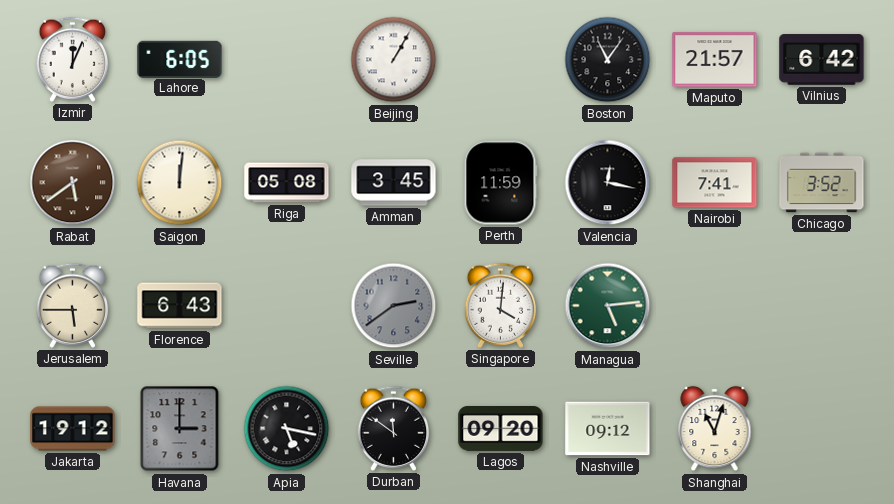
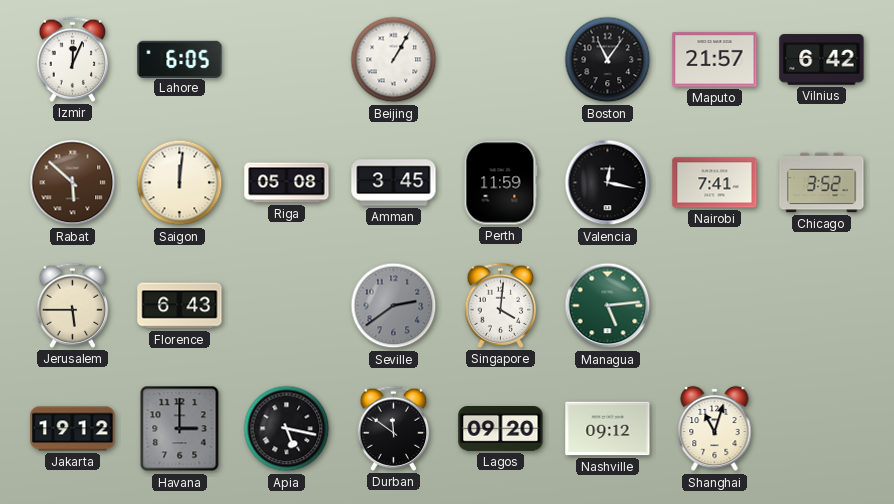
Rabat: 5:39 -> 5:52 (73, 183)
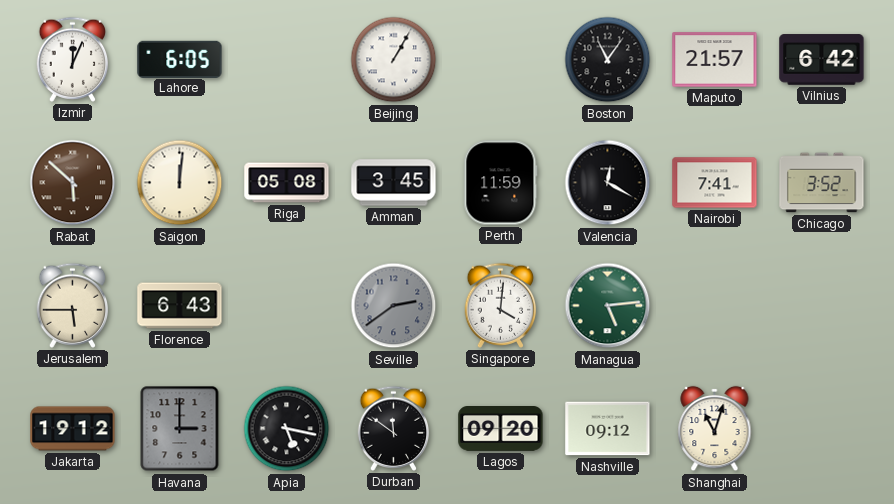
Valencia: 12:17 -> 12:20 (608, 183)
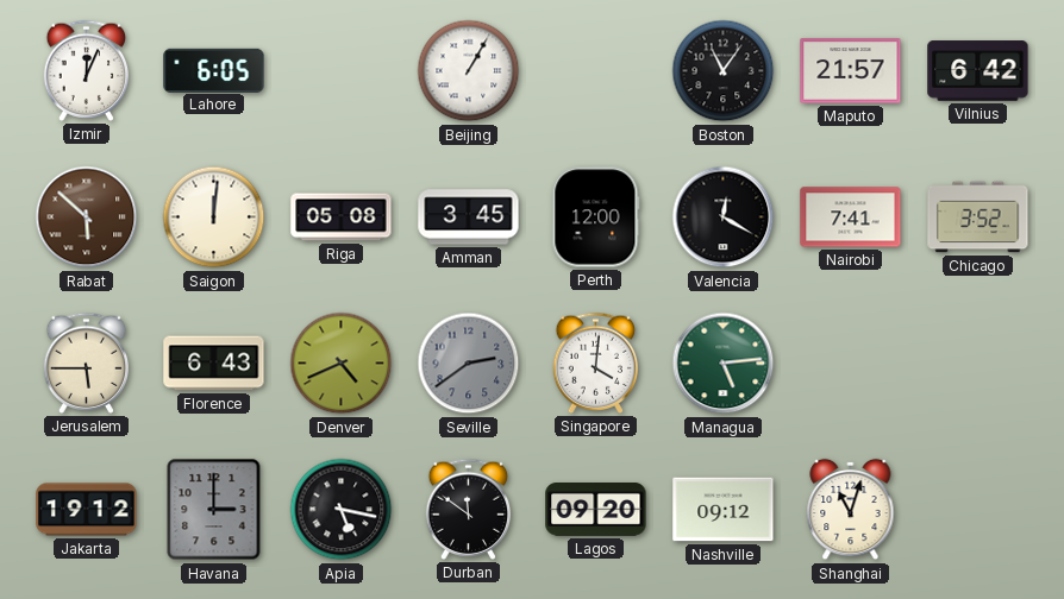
Perth: 11:59 -> 12:00 (596, 217)
Denver: none -> 4:41 (342, 364)
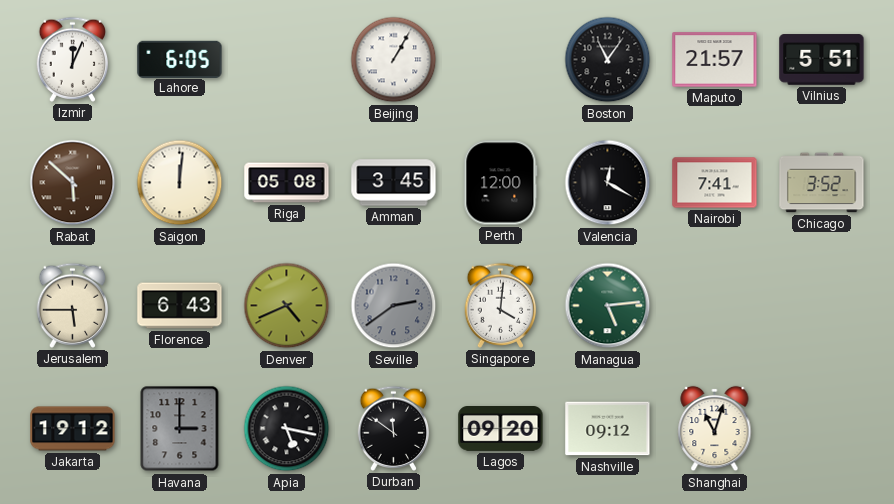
Vilnius: 6:42 -> 5:51 (822, 60)
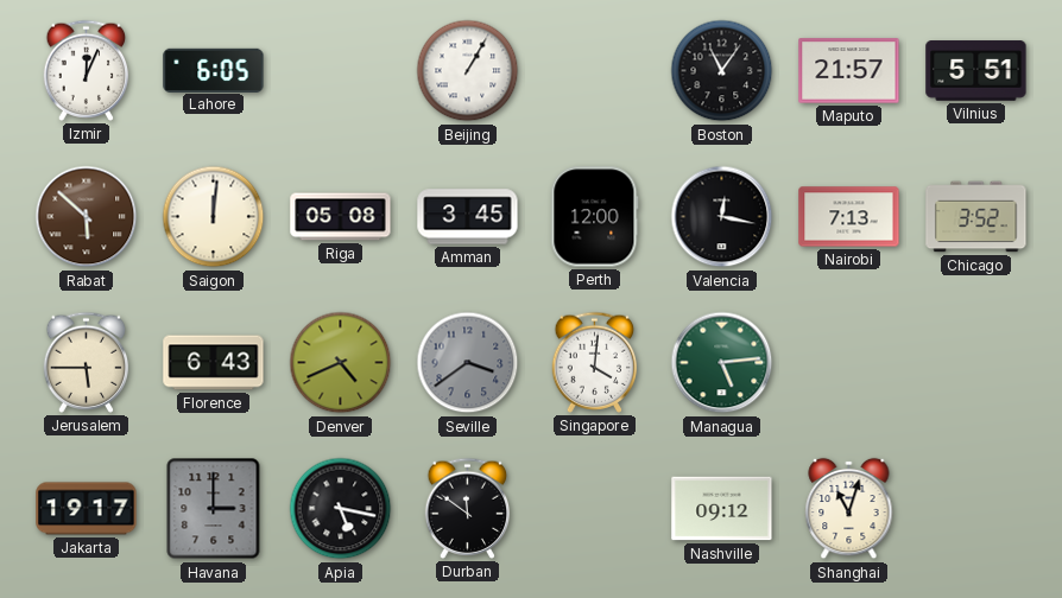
Valencia: 12:20 -> 12:17 (722, 217)
Nairobi: 7:41 -> 7:13 (849, 217)
Seville: 2:39 -> 3:39 (468, 363)
Jakarta: 19:12 -> 19:17 (87, 509)
Lagos: 09:20 -> none (501, 429)
